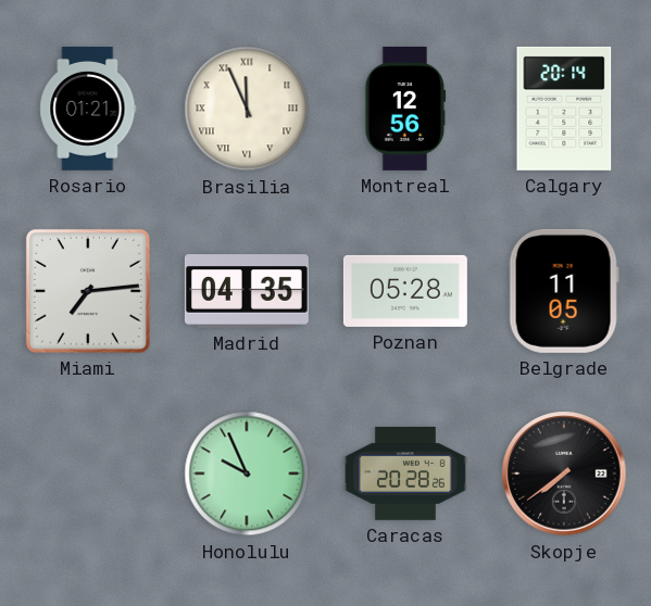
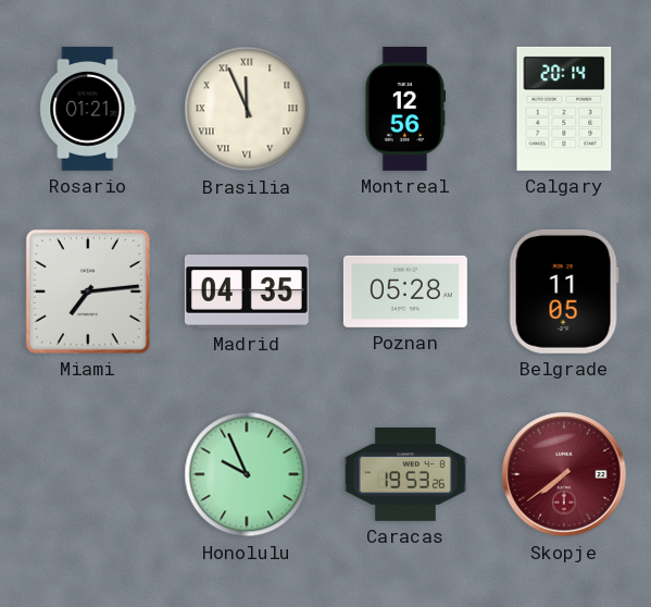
Caracas: 20:28 -> 19:53 (405, 474)
Skopje dial: black -> burgundy (564, 474)
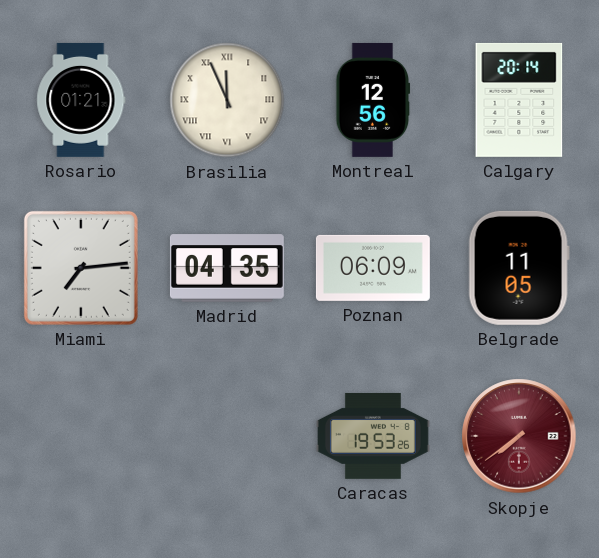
Poznan: 05:28 -> 06:09 (373, 268)
Honolulu: 9:56 -> none (247, 474)
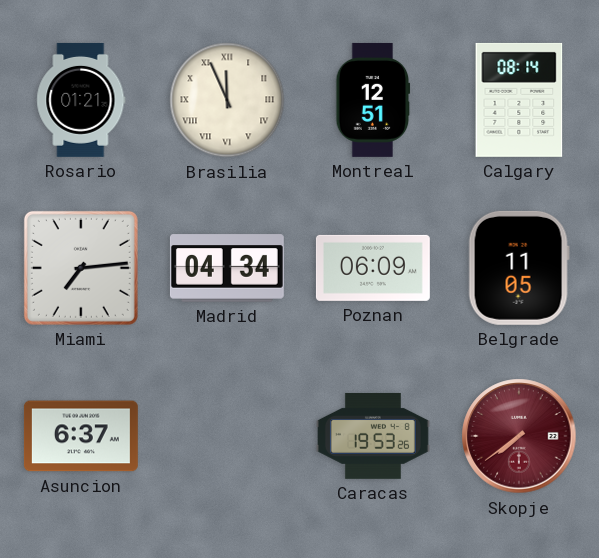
Montreal: 12:56 -> 12:51 (373, 100)
Calgary: 20:14 -> 08:14 (519, 100)
Madrid: 04:35 -> 04:34 (227, 268)
Asuncion: none -> 6:37 (81, 436)
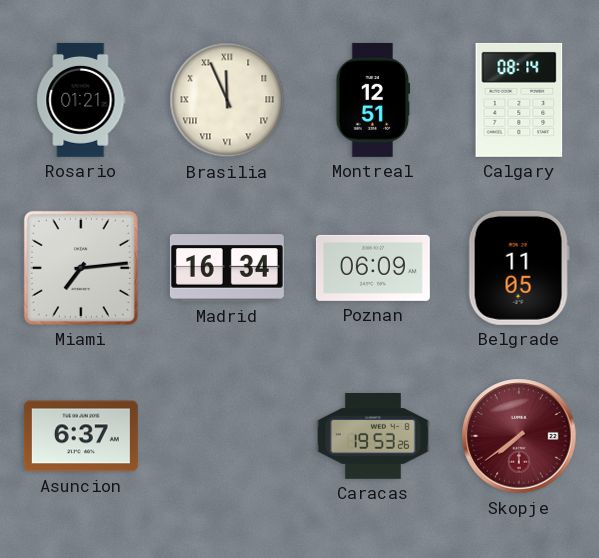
Madrid: 04:34 -> 16:34 (227, 268)
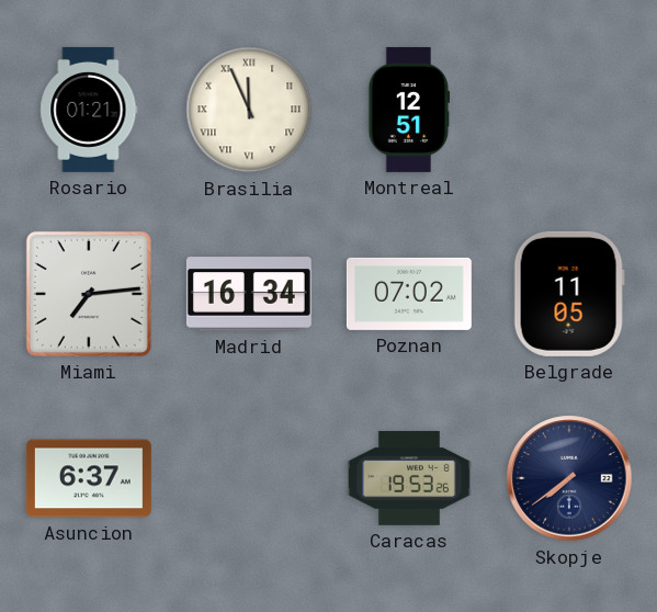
Calgary: 08:14 -> none (519, 100)
Poznan: 06:09 -> 07:02 (409, 294)
Skopje dial: burgundy -> navy (569, 478)
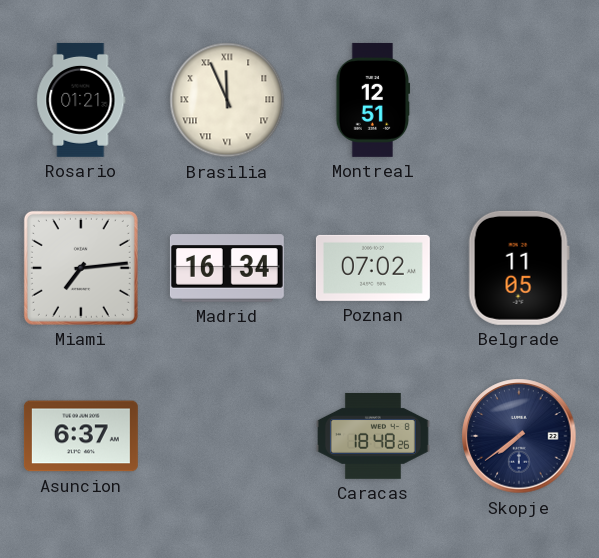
Caracas: 19:53 -> 18:48 (373, 436)
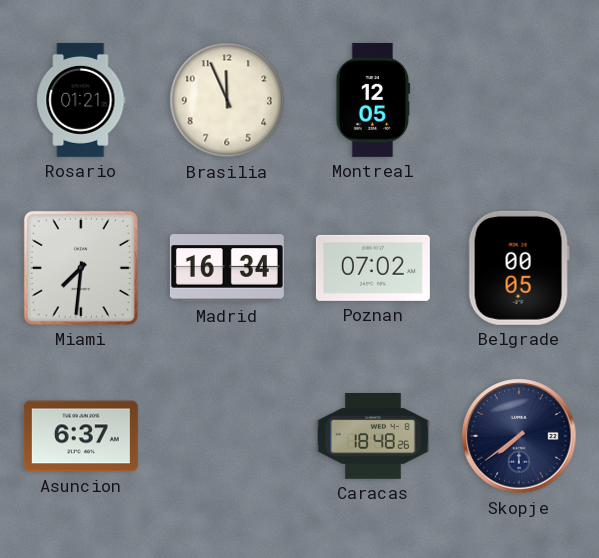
Brasilia numerals: Roman -> Arabic (227, 100)
Montreal: 12:51 -> 12:05 (373, 100)
Miami: 7:14 -> 7:31 (81, 268)
Belgrade: 11:05 -> 00:05 (519, 268)
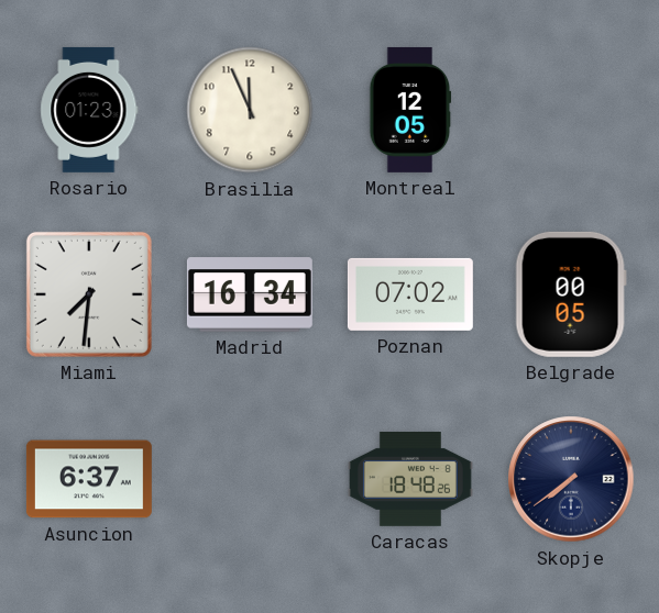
Rosario: 01:21 -> 01:23 (89, 110)
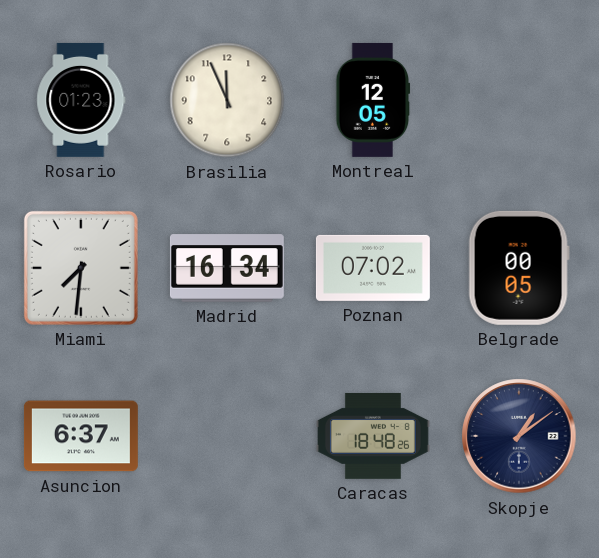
Skopje: 7:39 -> 1:09 (519, 436)
